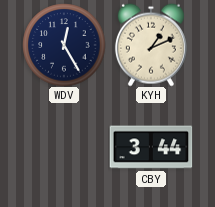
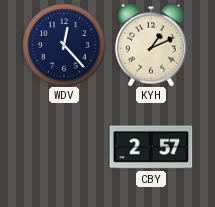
WDV: 12:25 -> 12:23 (64, 45)
CBY: 3:44 -> 2:57 (151, 147)
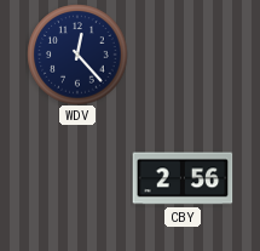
KYH: 1:11 -> none (151, 45)
CBY: 2:57 -> 2:56 (183, 178)
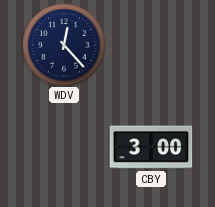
CBY: 2:56 -> 3:00 (151, 147)
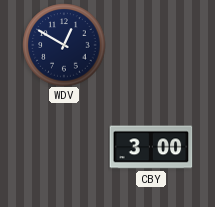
WDV: 12:23 -> 12:50 (64, 45)
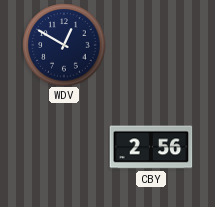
CBY: 3:00 -> 2:56 (151, 147)
